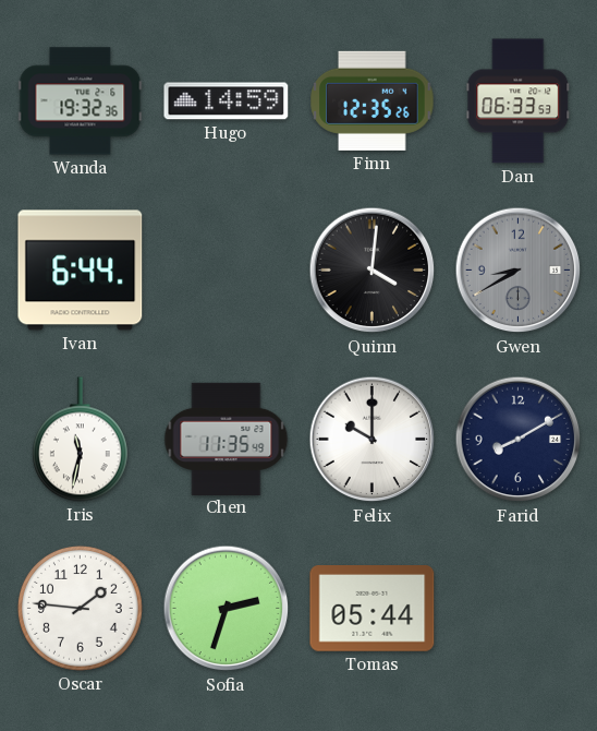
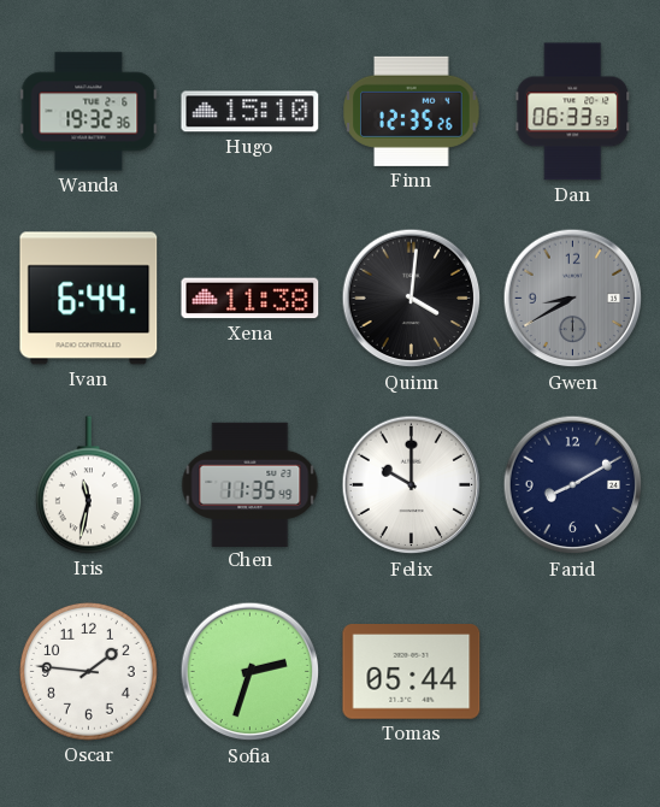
Hugo: 14:59 -> 15:10 (251, 112)
Xena: none -> 11:38 (251, 299)
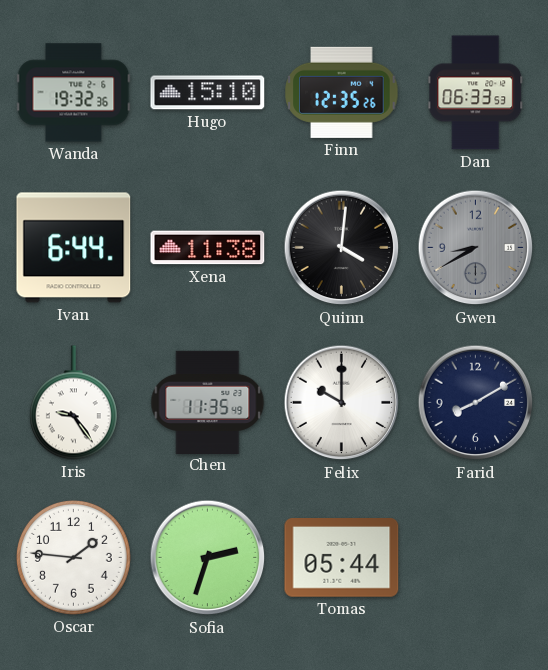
Iris: 11:32 -> 9:24 (73, 403)
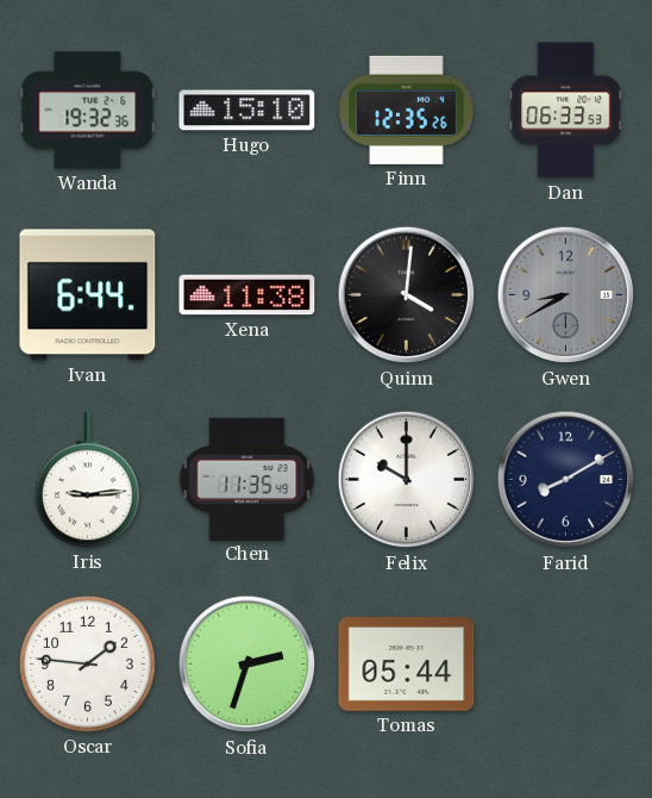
Iris: 9:24 -> 9:14 (87, 480)
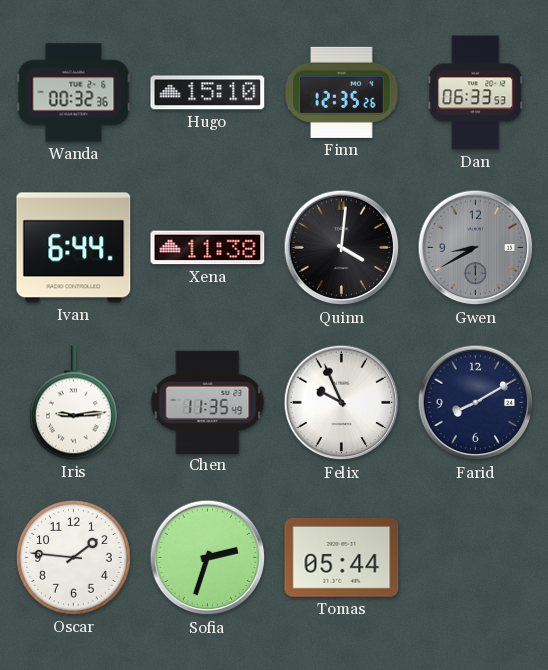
Wanda: 19:32 -> 00:32 (74, 93)
Felix: 10:00 -> 9:56 (342, 403)
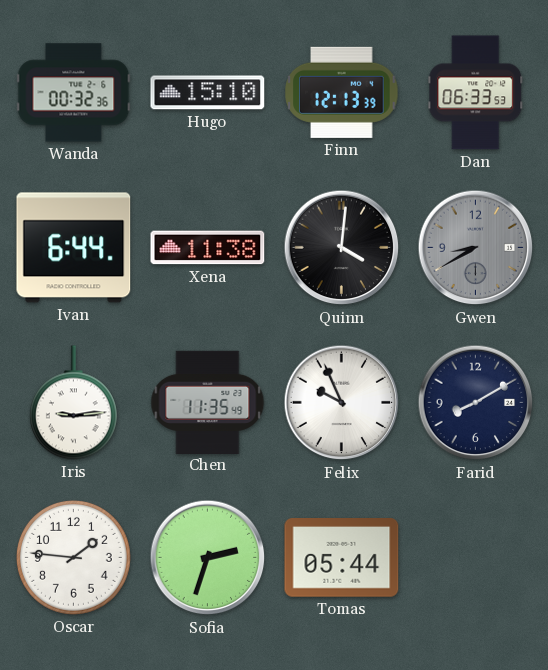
Finn: 12:35 -> 12:13 (342, 92)
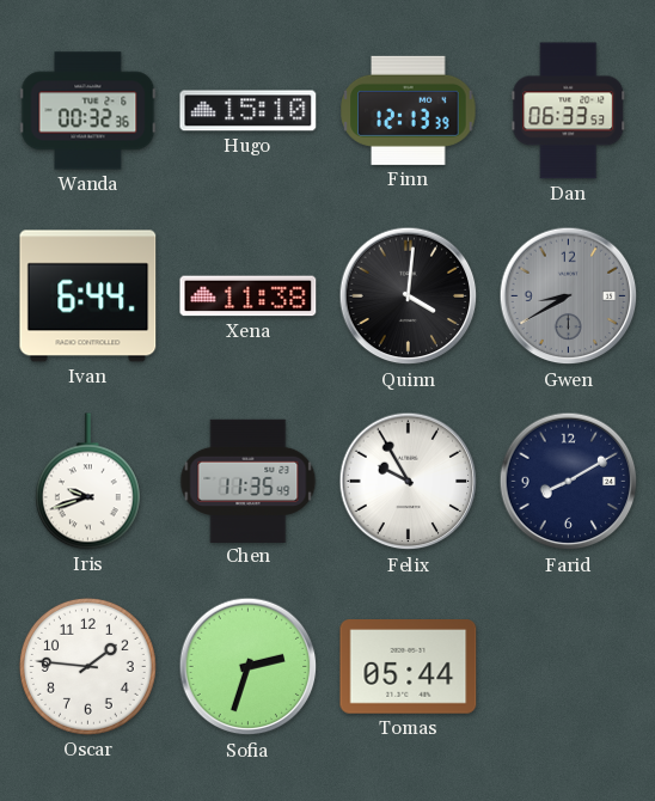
Iris: 9:14 -> 9:42 (87, 482)
Felix: 9:56 -> 9:55 (409, 482)
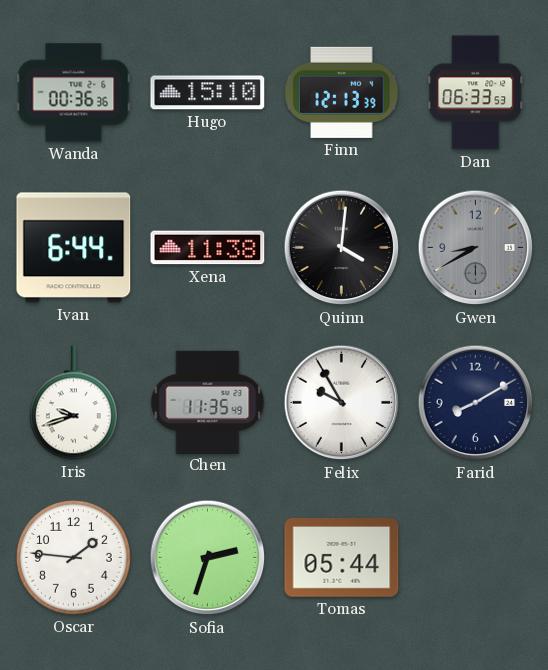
Wanda: 00:32 -> 00:36 (74, 93)
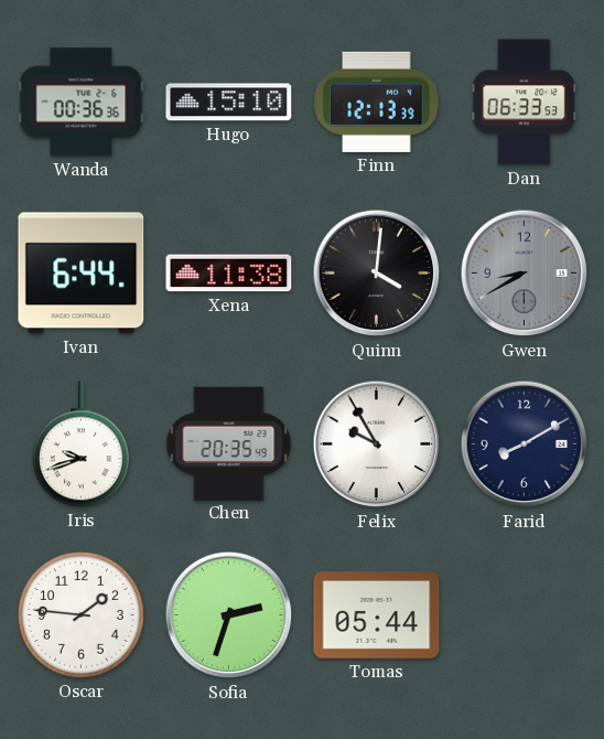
Chen: 11:35 -> 20:35 (229, 443)
